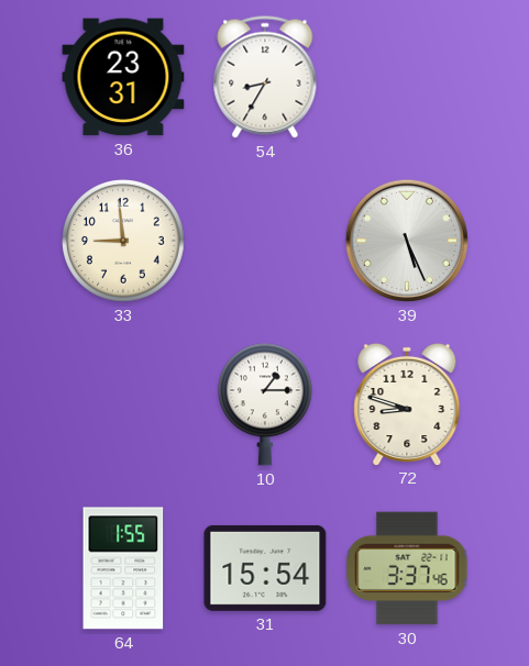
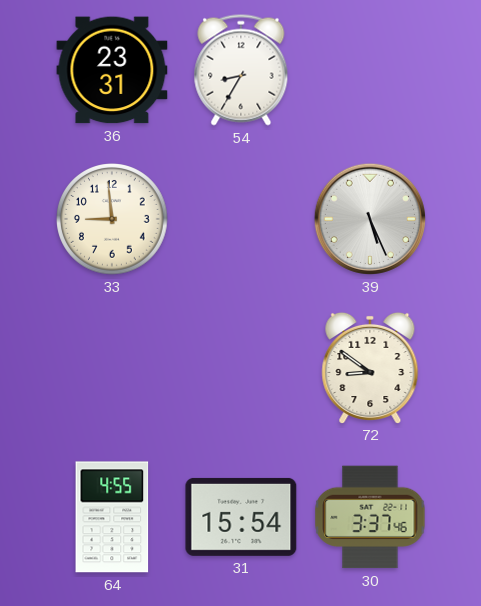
10: 1:15 -> none (266, 404)
72: 8:48 -> 8:51 (370, 367)
64: 1:55 -> 4:55 (112, 517)
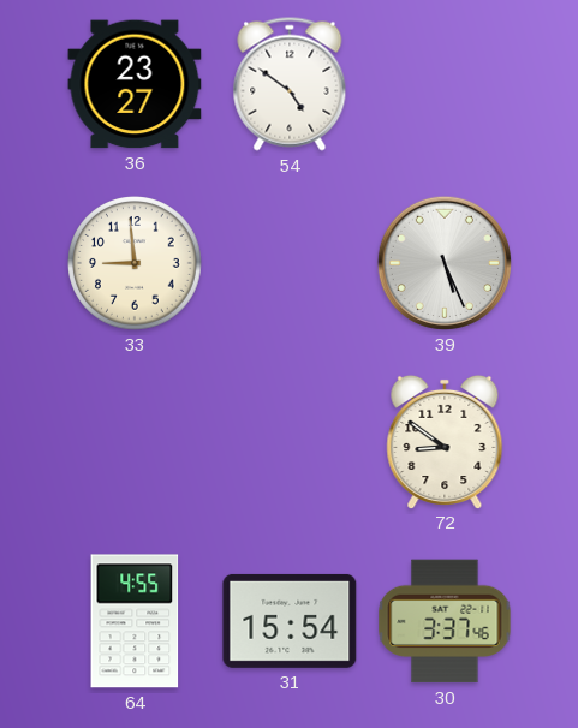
36: 23:31 -> 23:27 (135, 84)
54: 8:35 -> 4:51 (290, 84)
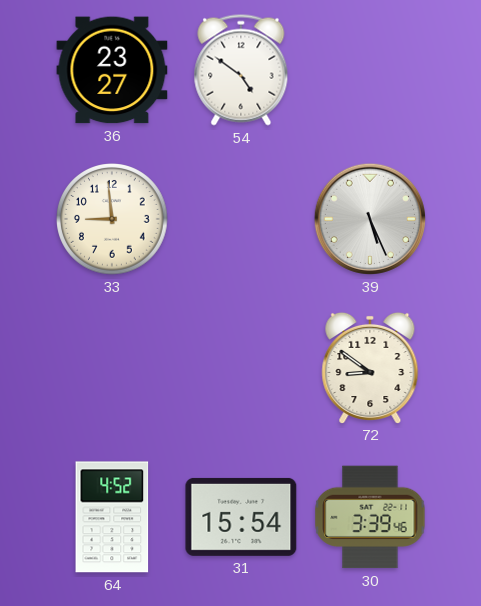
64: 4:55 -> 4:52 (112, 517)
30: 3:37 -> 3:39 (370, 517)
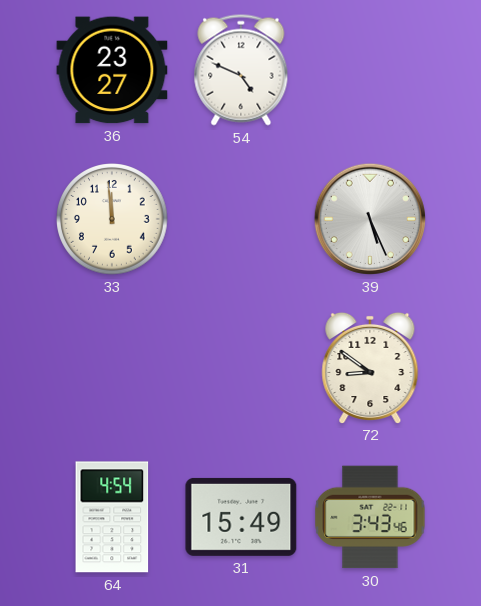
54: 4:51 -> 4:49 (241, 70)
33: 8:59 -> 11:59 (112, 219)
64: 4:52 -> 4:54 (112, 517)
31: 15:54 -> 15:49 (241, 517)
30: 3:39 -> 3:43 (370, 517)
